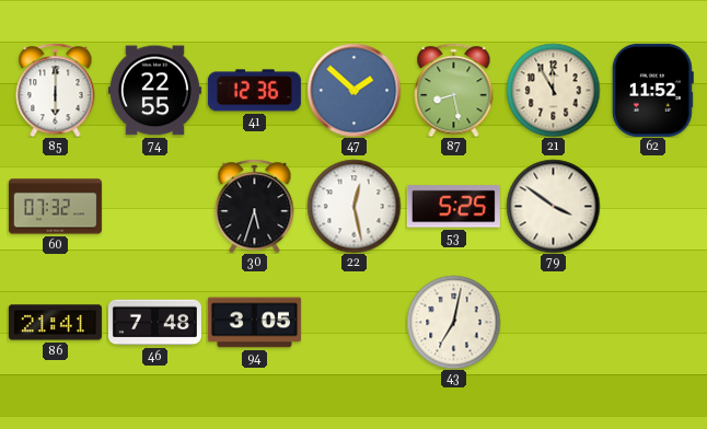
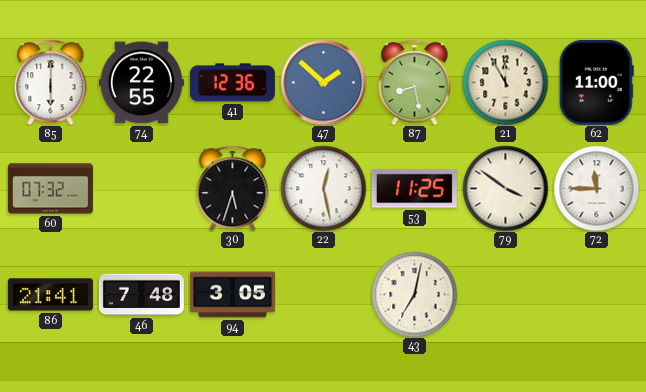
62: 11:52 -> 11:00 (596, 82)
53: 5:25 -> 11:25 (414, 189)
72: none -> 11:45 (596, 188)
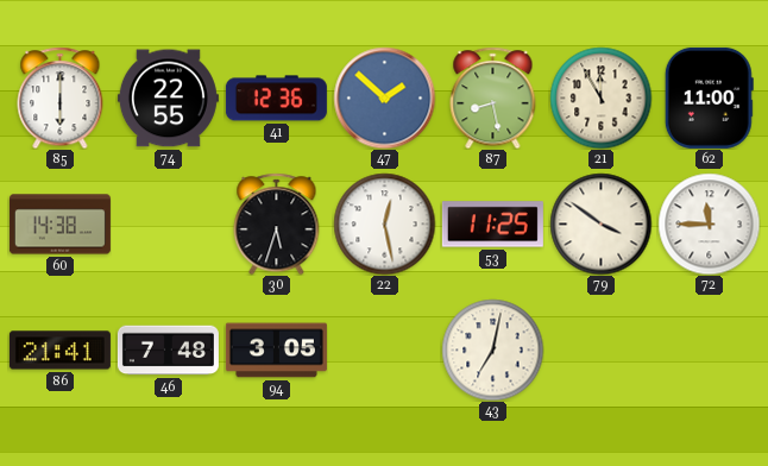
60: 07:32 -> 14:38 (59, 225)
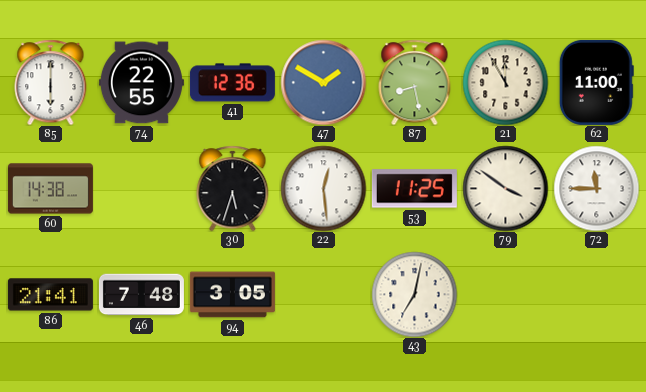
47: 1:52 -> 1:50 (323, 82)
22: 12:28 -> 12:29 (323, 188)
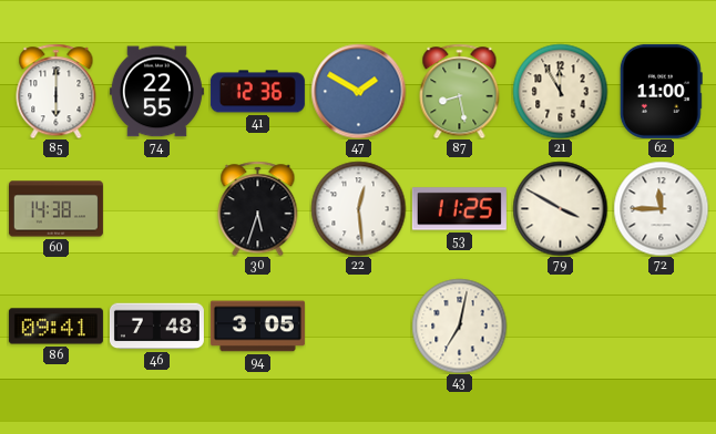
79: 3:51 -> 3:50 (560, 208)
86: 21:41 -> 09:41 (55, 327)
